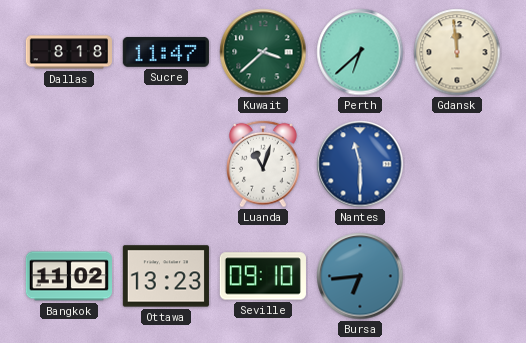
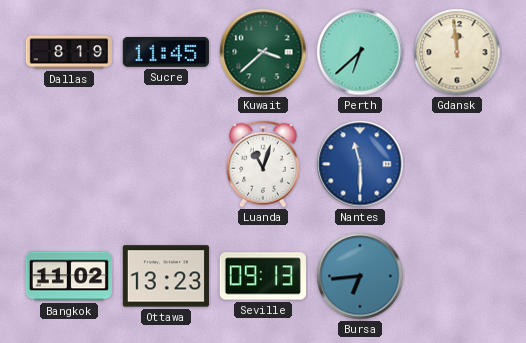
Dallas: 8:18 -> 8:19 (69, 52)
Sucre: 11:47 -> 11:45 (166, 52)
Seville: 09:10 -> 09:13 (263, 276)
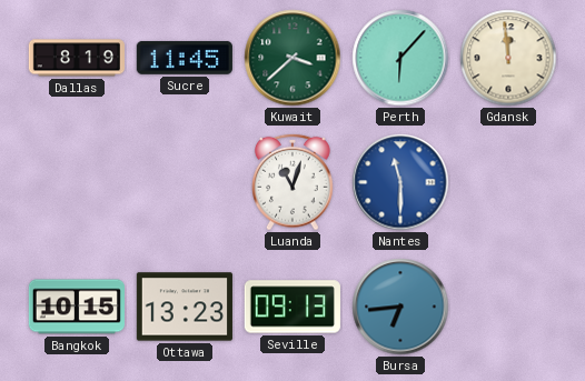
Perth: 6:38 -> 6:07 (400, 58)
Bangkok: 11:02 -> 10:15 (76, 307)
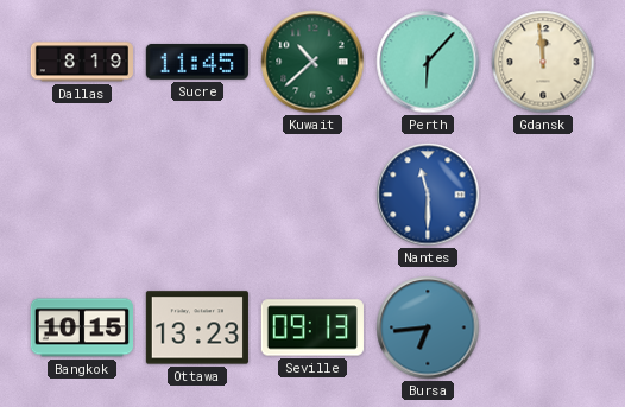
Kuwait: 3:38 -> 10:38 (312, 62)
Luanda: 11:03 -> none (294, 182)
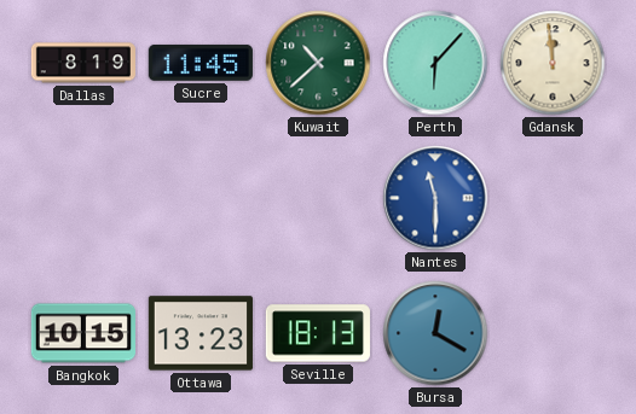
Seville: 09:13 -> 18:13 (318, 333)
Bursa: 6:44 -> 12:20 (435, 333)
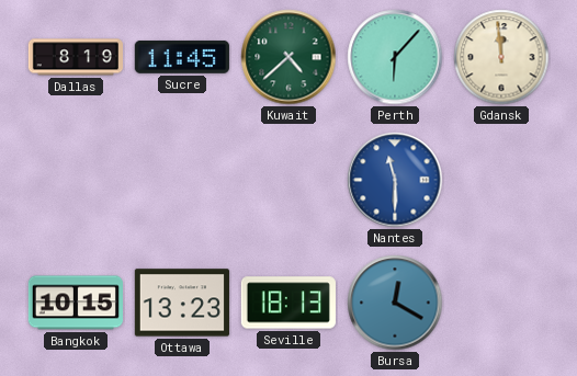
Kuwait: 10:38 -> 4:38 (288, 57)
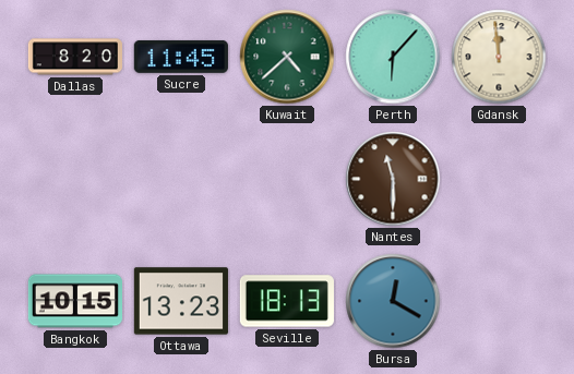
Dallas: 8:19 -> 8:20 (75, 57)
Nantes dial: blue -> brown (393, 179)
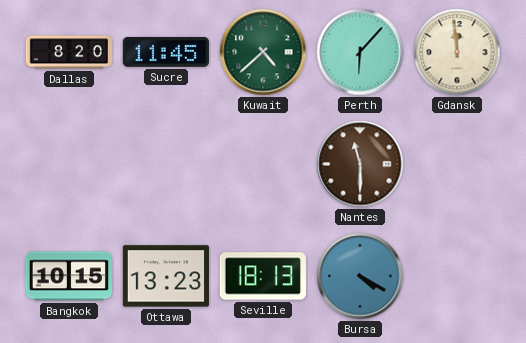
Bursa: 12:20 -> 4:20 (360, 276)
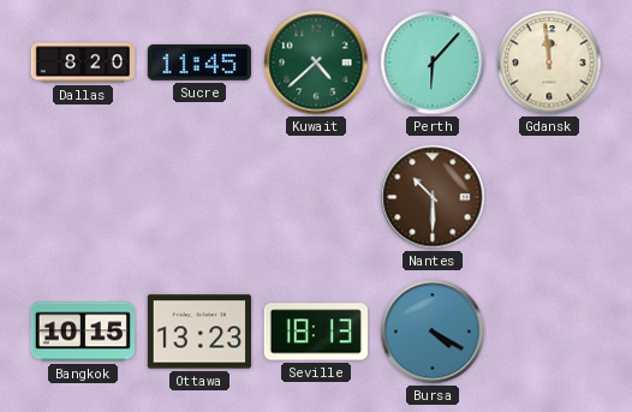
Nantes: 11:30 -> 10:30 (433, 197)
